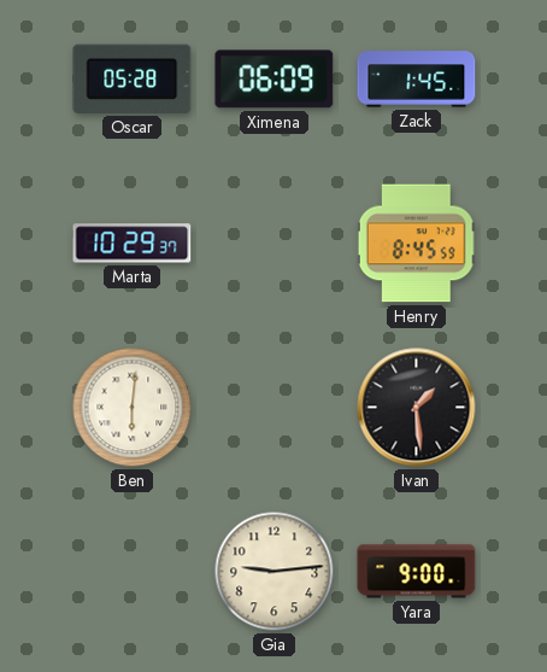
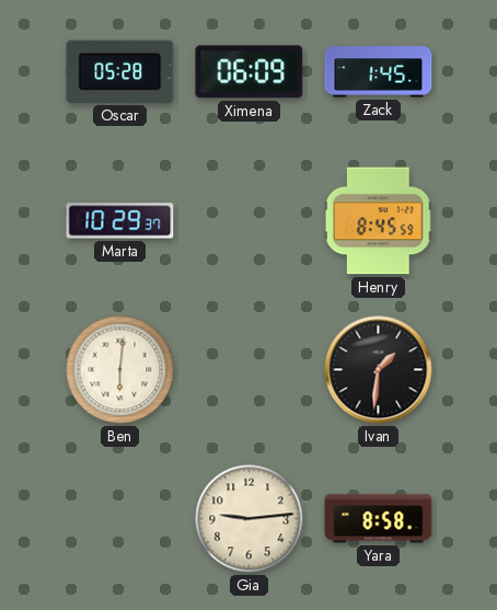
Ivan: 1:29 -> 1:31 (379, 370)
Yara: 9:00 -> 8:58 (379, 519)
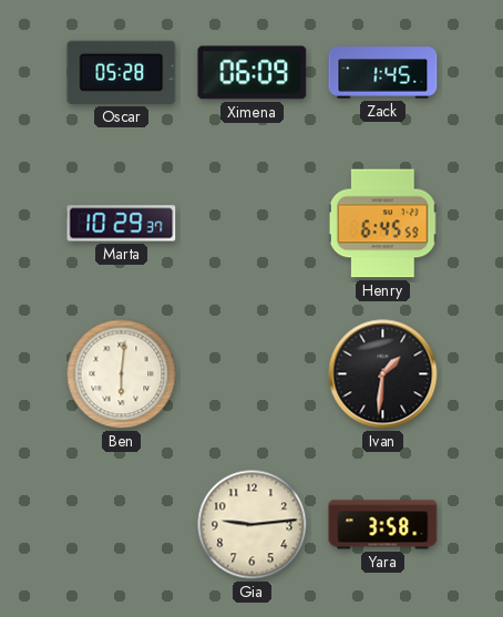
Henry: 8:45 -> 6:45 (382, 224)
Yara: 8:58 -> 3:58 (383, 525)
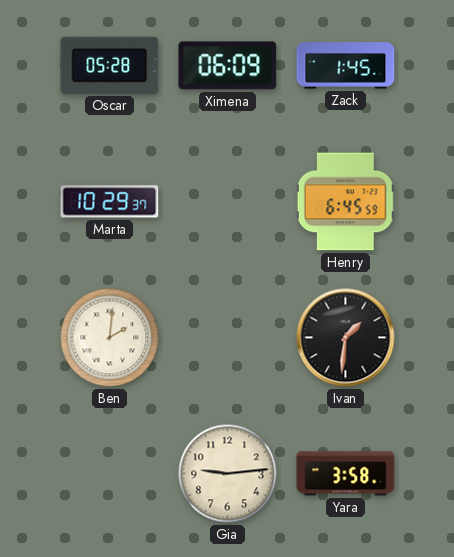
Ben: 6:01 -> 2:01 (110, 338)
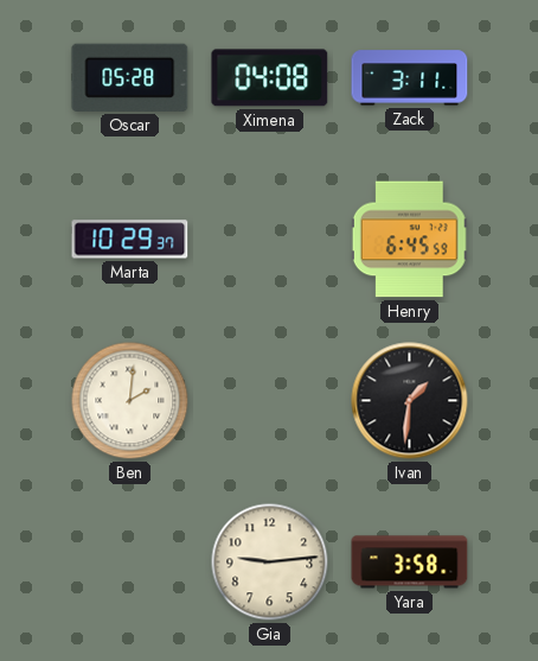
Ximena: 06:09 -> 04:08 (270, 78)
Zack: 1:45 -> 3:11 (410, 78)
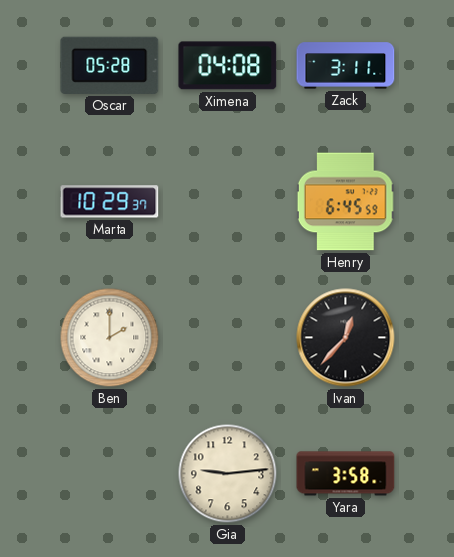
Ben: 2:01 -> 2:00 (110, 338)
Ivan: 1:31 -> 12:37 (346, 338)
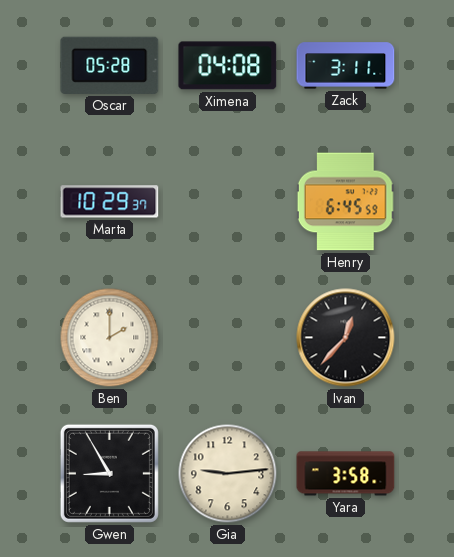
Gwen: none -> 8:55 (109, 473)
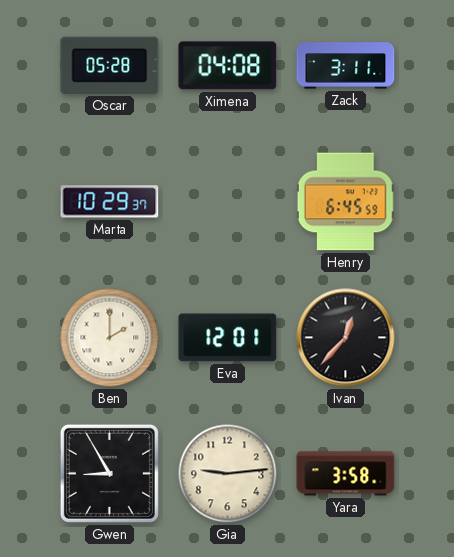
Eva: none -> 12:01 (228, 338)
